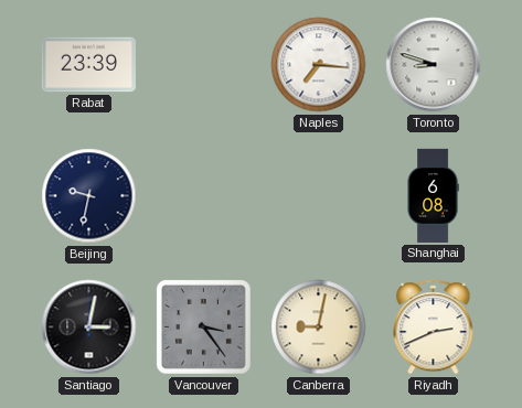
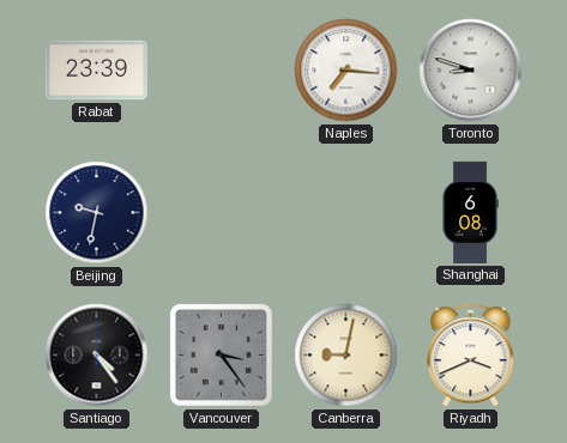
Santiago: 3:02 -> 4:24 (97, 356)
Riyadh: 2:41 -> 3:41 (471, 356)
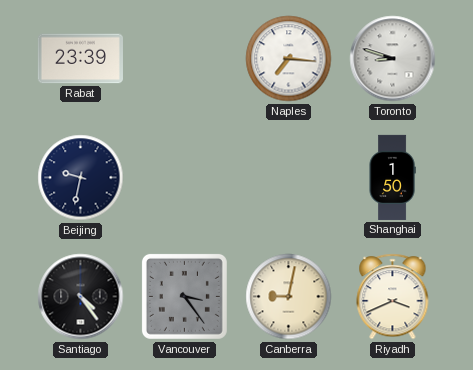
Shanghai: 6:08 -> 1:50 (392, 177)
